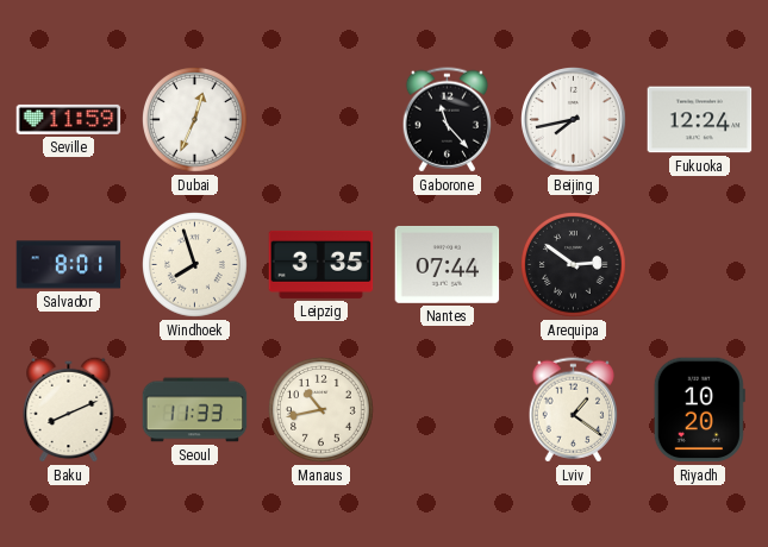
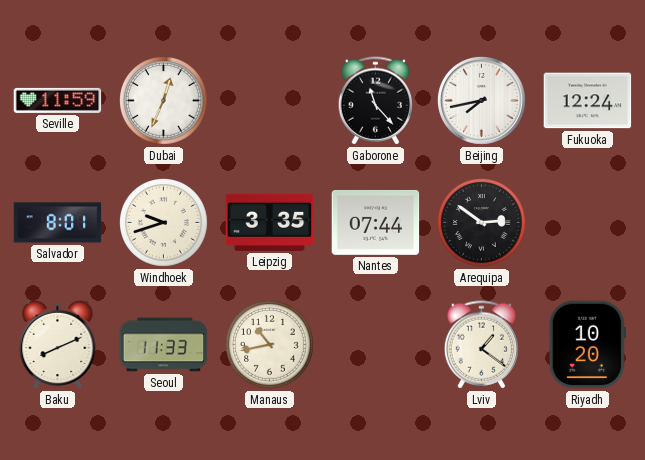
Windhoek: 7:57 -> 9:42 (164, 223)
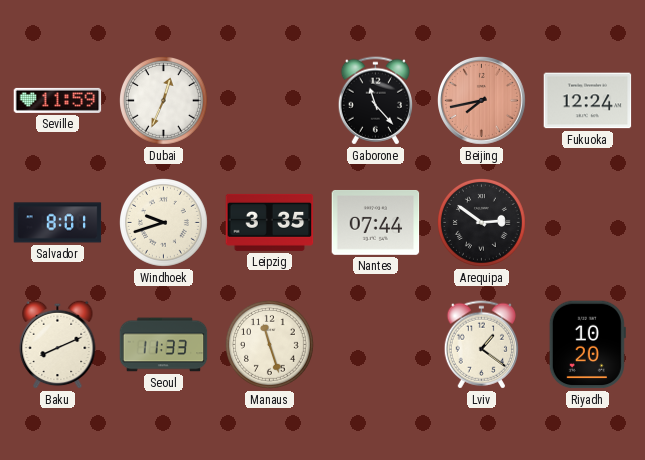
Beijing dial: white -> salmon (482, 101)
Manaus: 10:43 -> 11:27 (270, 345)
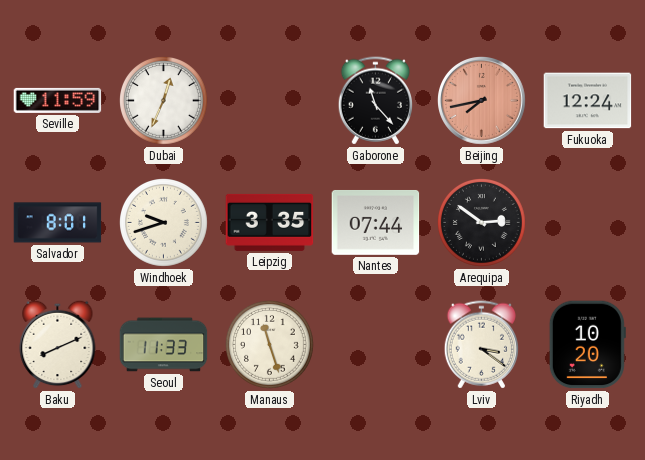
Lviv: 1:21 -> 3:21 (481, 345)
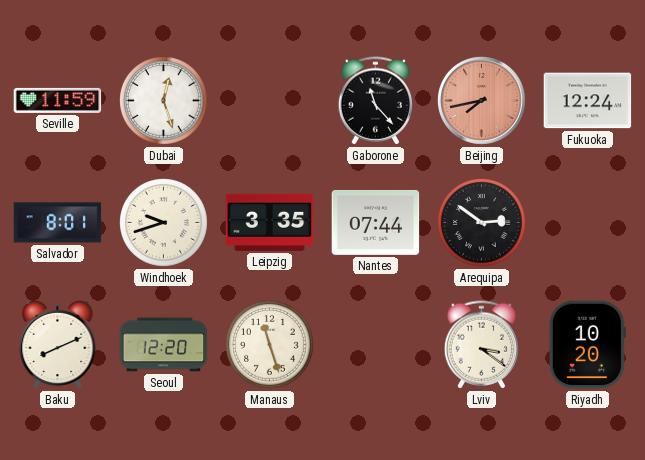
Dubai: 12:34 -> 12:27 (164, 101)
Seoul: 11:33 -> 12:20 (164, 345)
